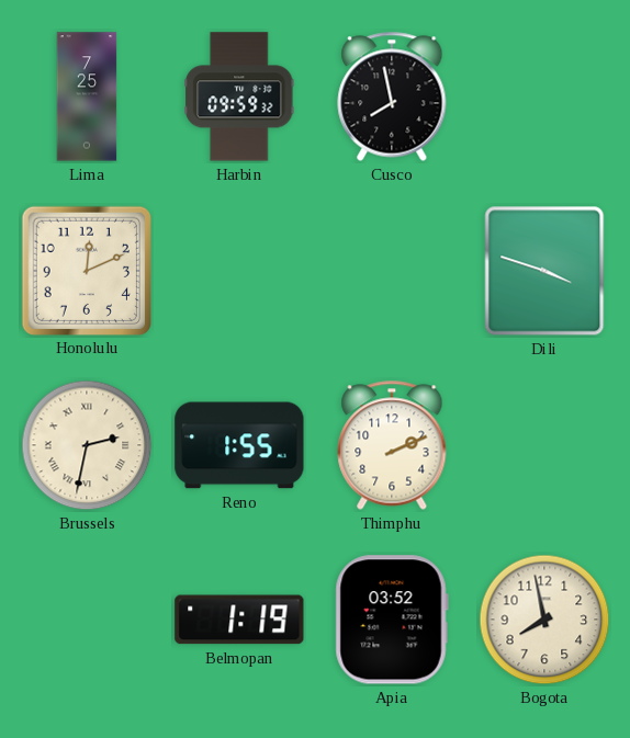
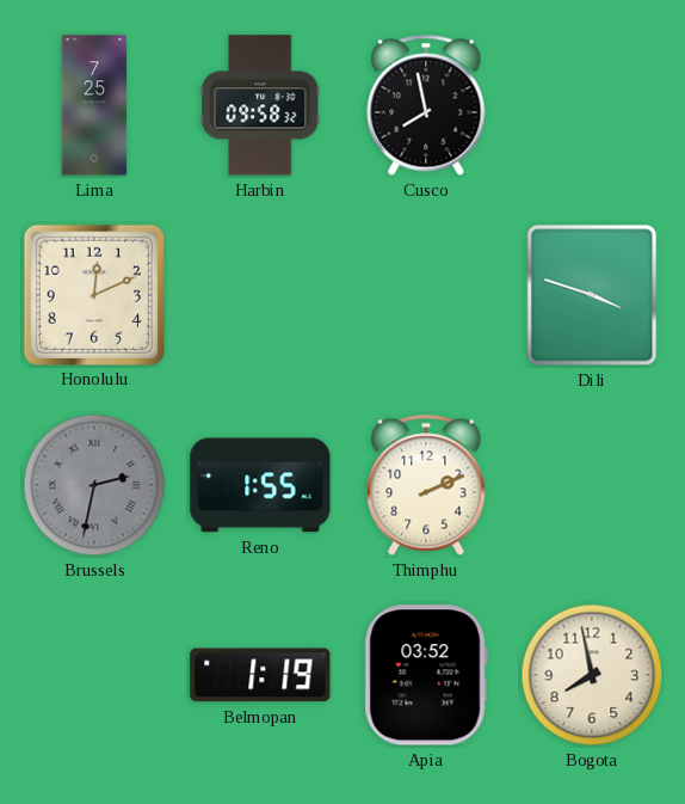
Harbin: 09:59 -> 09:58 (260, 105)
Brussels dial: cream -> grey (94, 485)
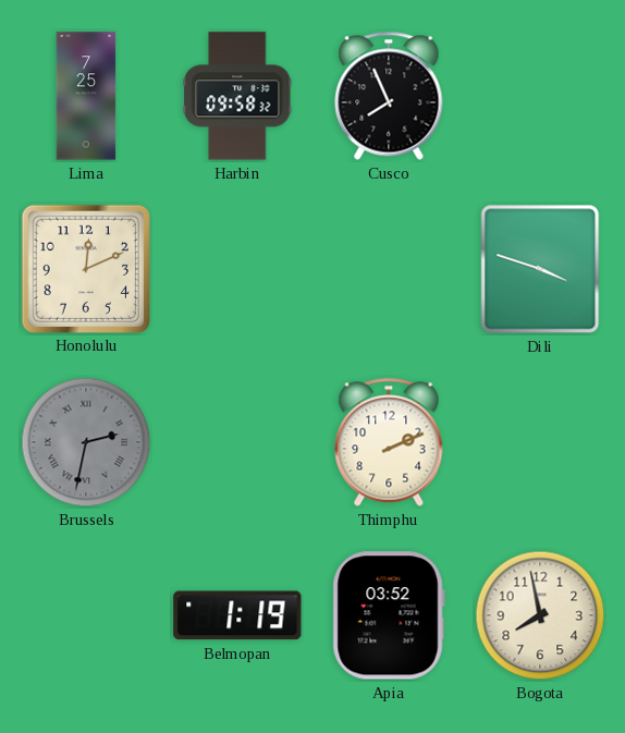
Cusco: 7:58 -> 7:56 (389, 96)
Reno: 1:55 -> none (260, 485)
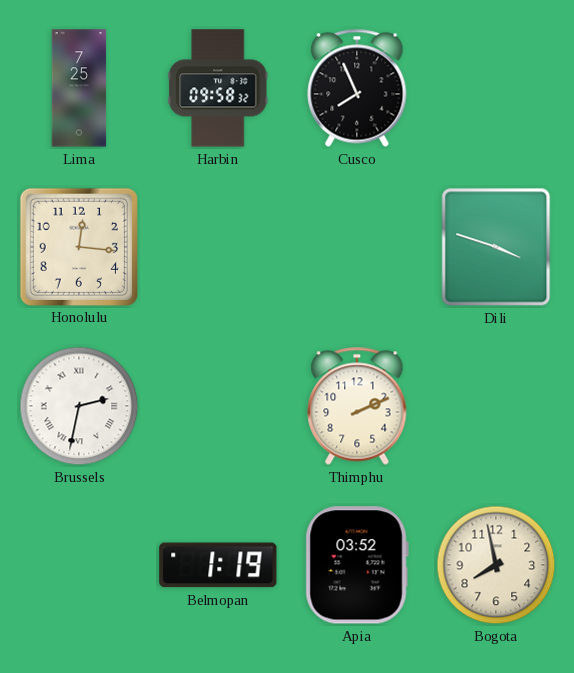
Honolulu: 12:11 -> 12:16 (78, 246)
Brussels dial: grey -> white (79, 406)
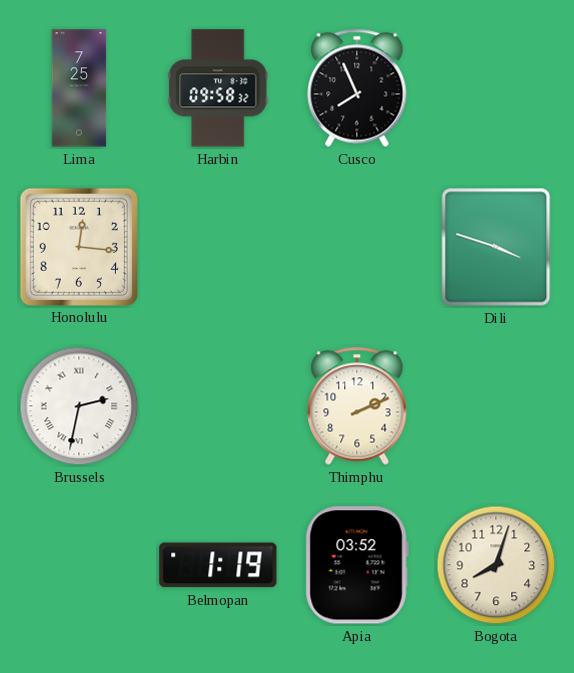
Bogota: 7:58 -> 8:03 (496, 565)
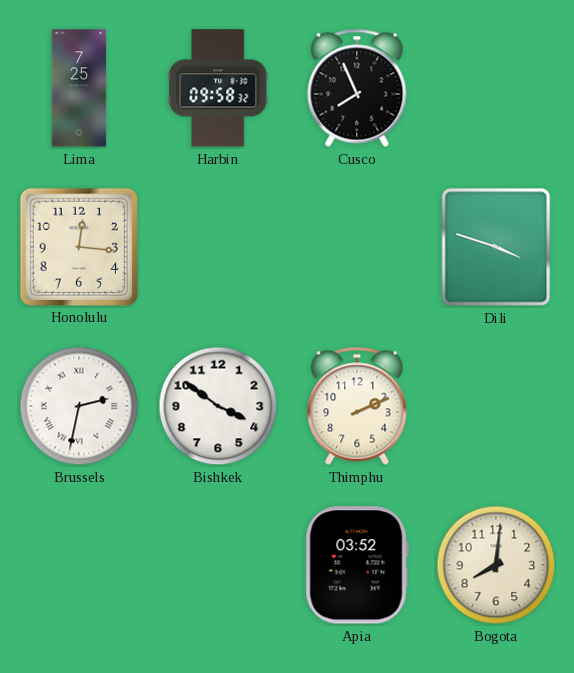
Bishkek: none -> 3:51 (218, 406)
Belmopan: 1:19 -> none (218, 565)
Bogota: 8:03 -> 8:01 (496, 565)
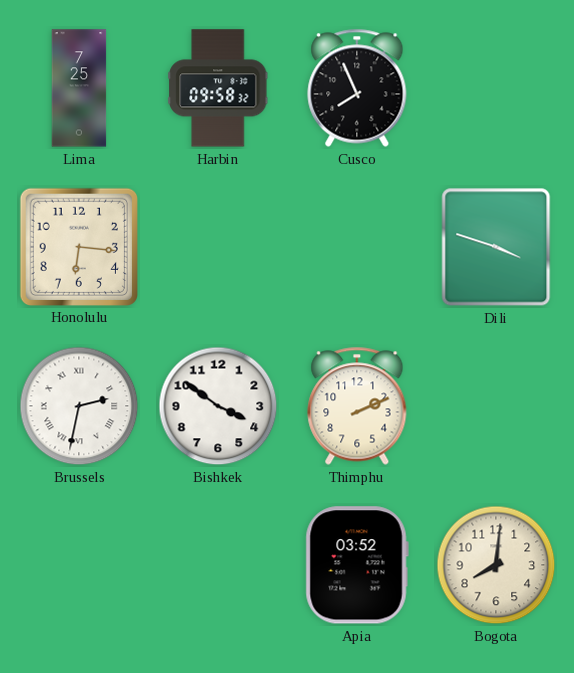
Honolulu: 12:16 -> 6:16 (78, 246)
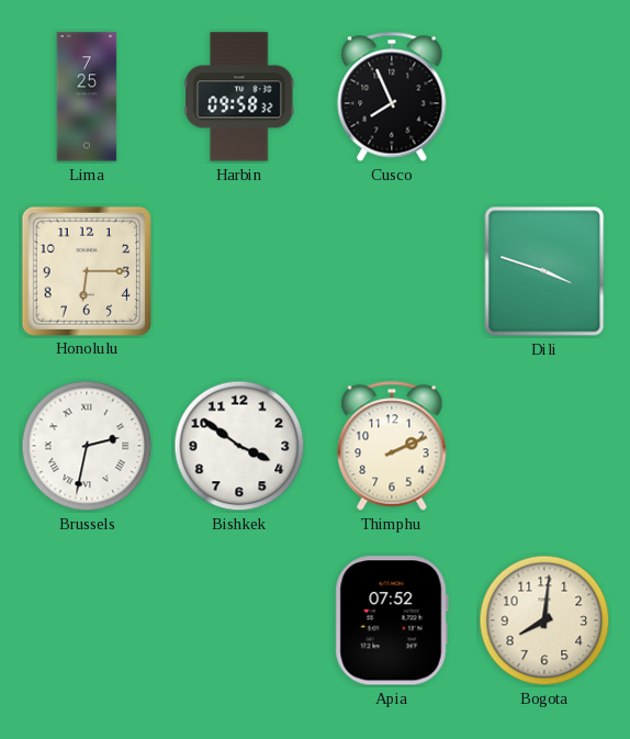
Honolulu: 6:16 -> 6:15 (86, 270)
Apia: 03:52 -> 07:52 (392, 620)
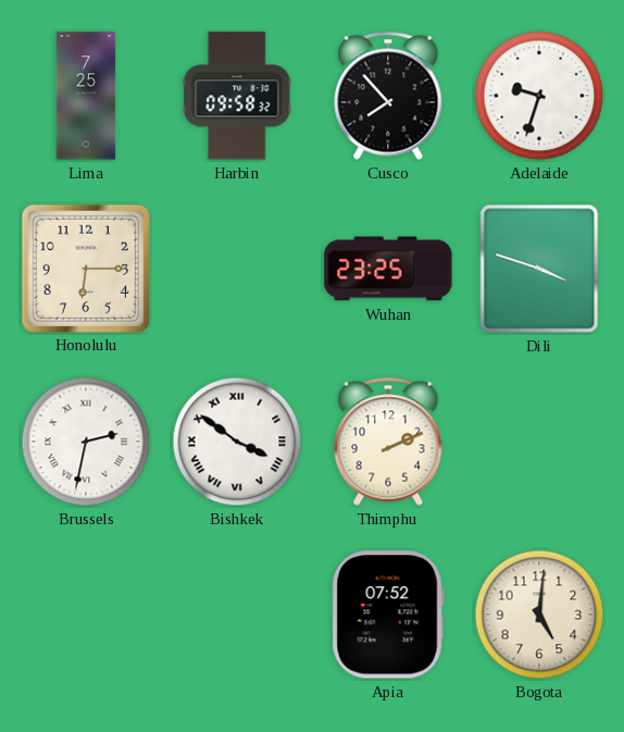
Cusco: 7:56 -> 7:53 (388, 96)
Adelaide: none -> 9:33 (539, 96)
Wuhan: none -> 23:25 (388, 269)
Bishkek numerals: Arabic -> Roman (237, 442)
Bogota: 8:01 -> 5:01 (539, 615)
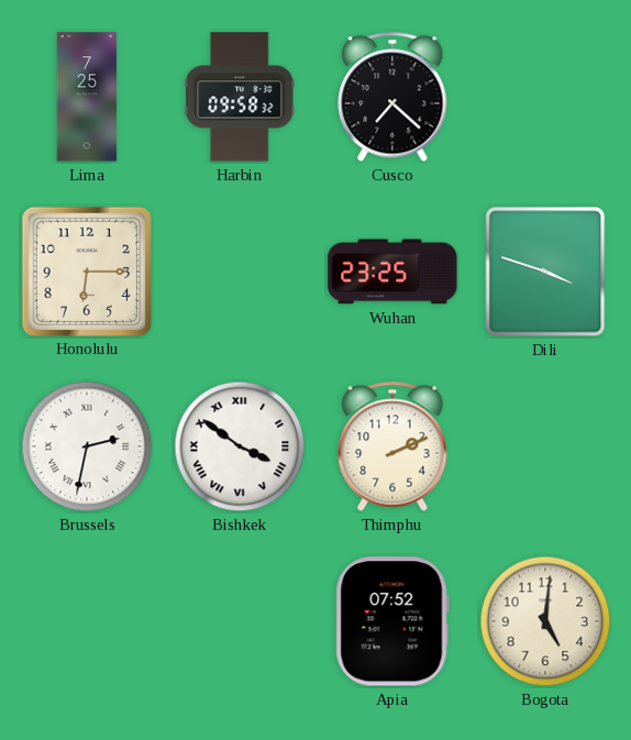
Cusco: 7:53 -> 7:22 (392, 97)
Adelaide: 9:33 -> none (539, 96)
